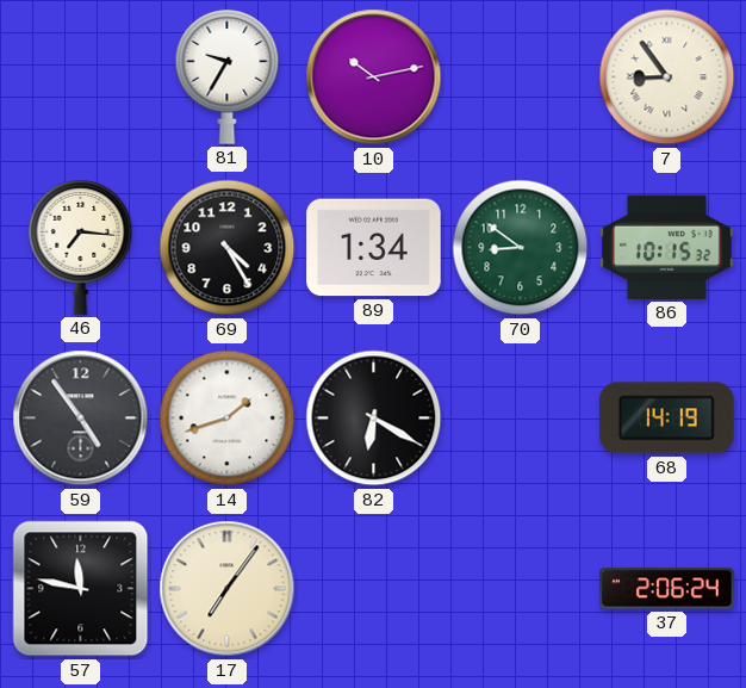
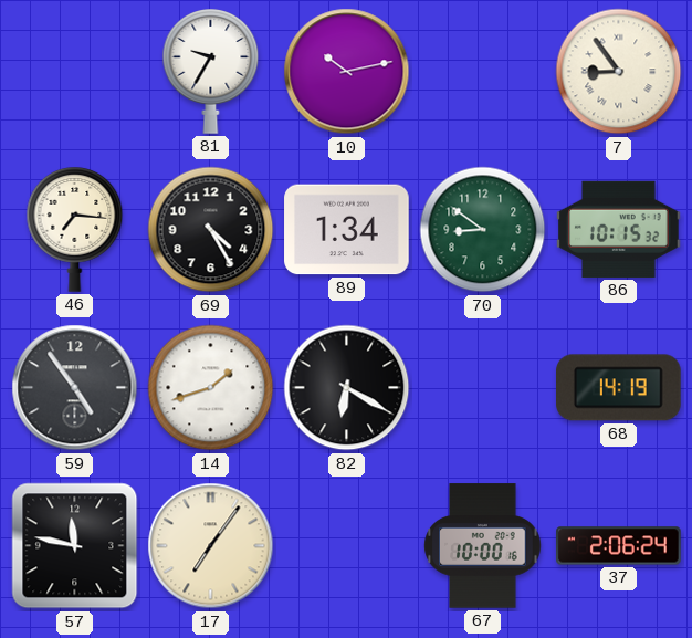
67: none -> 10:00 (483, 546)
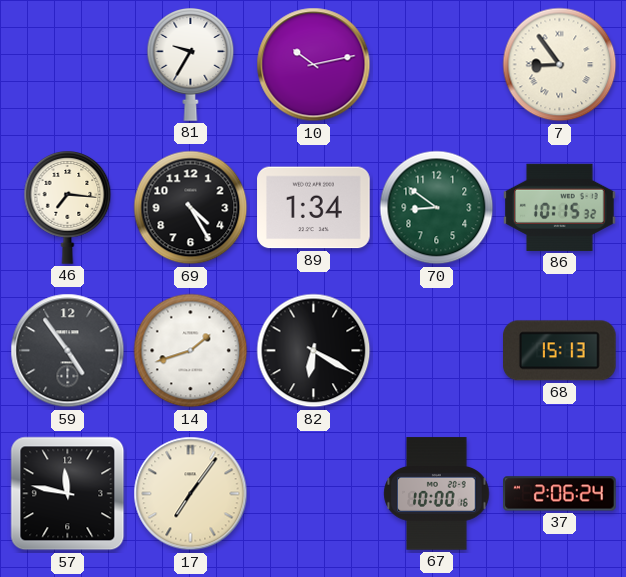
68: 14:19 -> 15:13 (560, 351)
